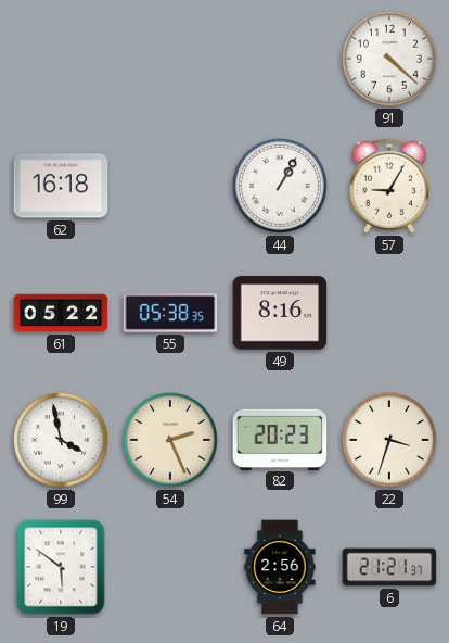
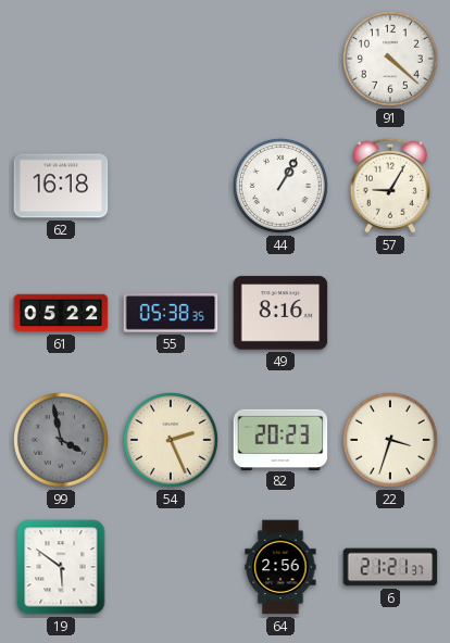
99 dial: white -> grey (62, 441)
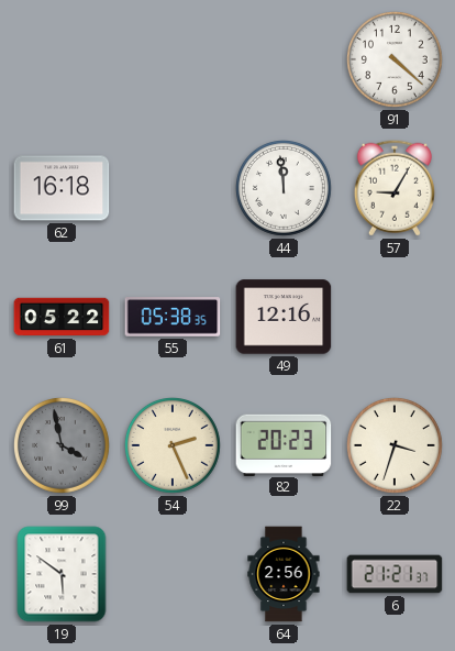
44: 1:05 -> 11:59 (285, 189)
49: 8:16 -> 12:16 (284, 317)
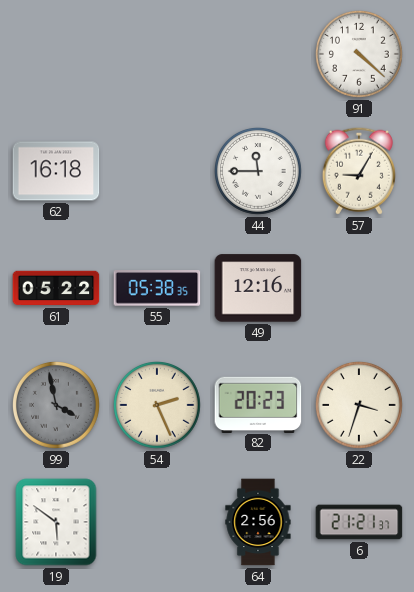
44: 11:59 -> 11:45 (259, 172)
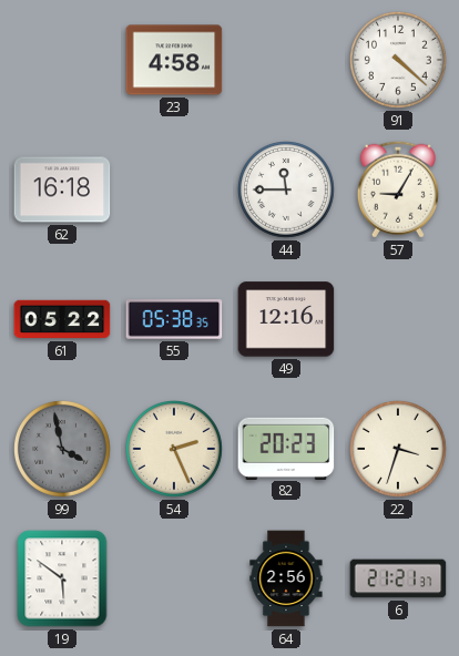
23: none -> 4:58 (174, 60)
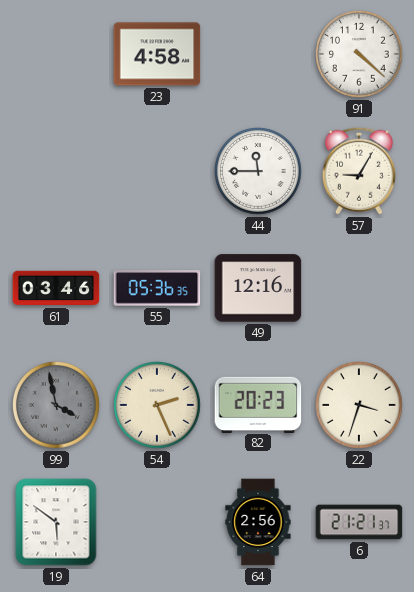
62: 16:18 -> none (62, 189)
61: 05:22 -> 03:46 (56, 288)
55: 05:38 -> 05:36 (157, 288)
